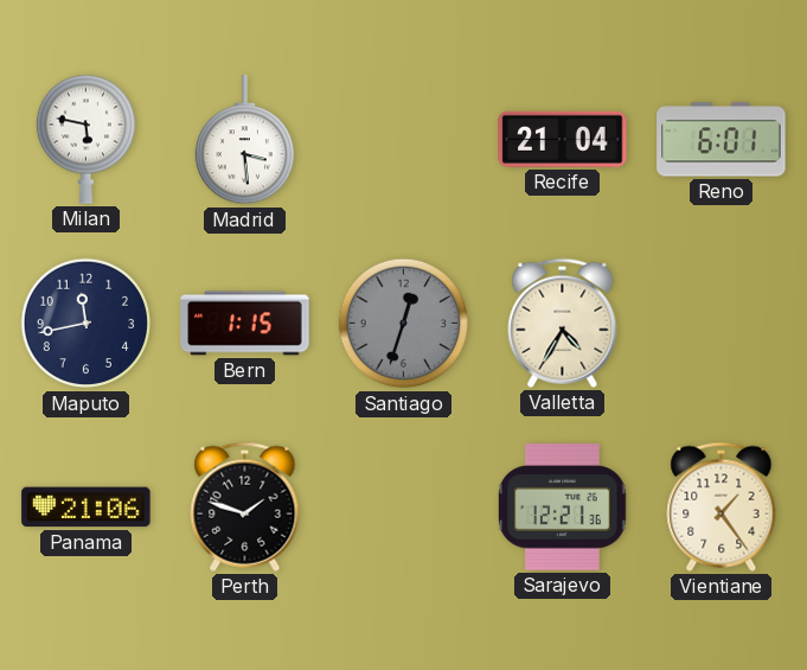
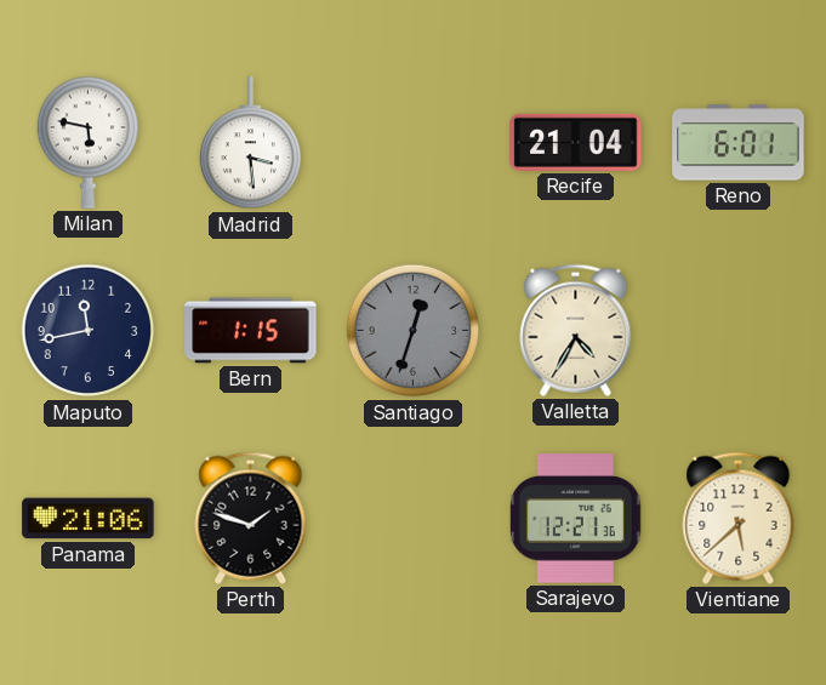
Vientiane: 1:24 -> 5:38 (739, 518)
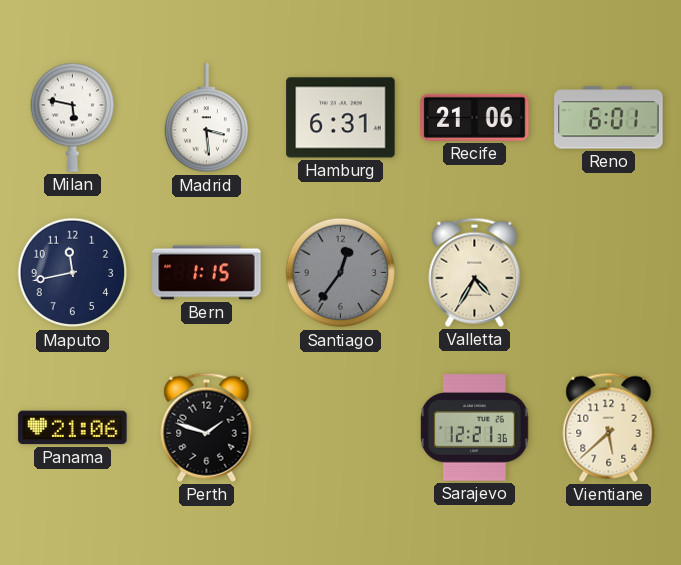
Hamburg: none -> 6:31 (341, 118)
Recife: 21:04 -> 21:06 (475, 117)
Santiago: 12:33 -> 12:36 (341, 273)
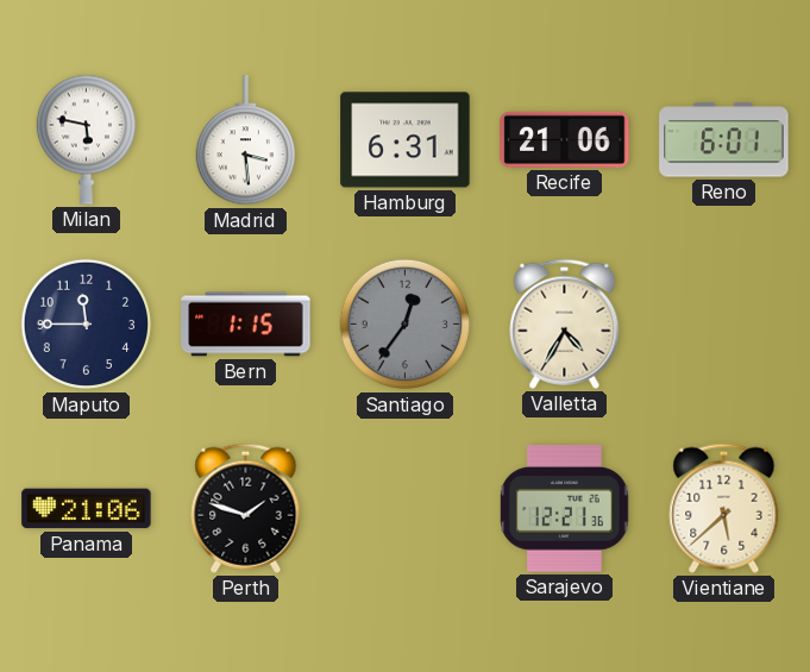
Maputo: 11:43 -> 11:45 (87, 325)
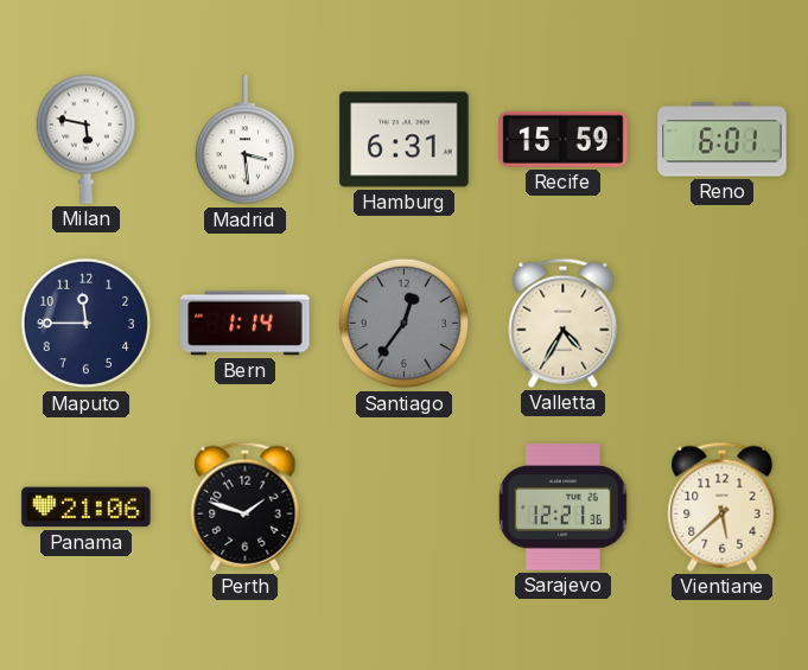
Recife: 21:06 -> 15:59 (564, 139)
Bern: 1:15 -> 1:14 (246, 324)
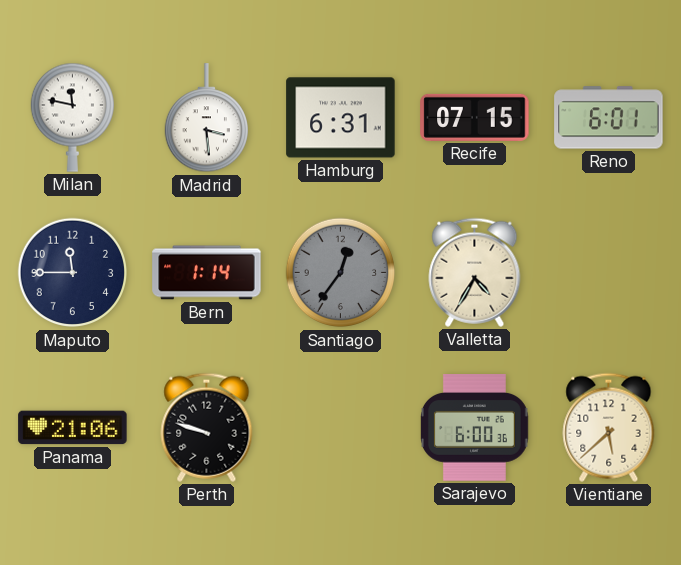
Milan: 5:47 -> 11:47 (72, 117)
Recife: 15:59 -> 07:15 (475, 117)
Perth: 1:48 -> 9:48 (207, 427)
Sarajevo: 12:21 -> 6:00 (475, 428)
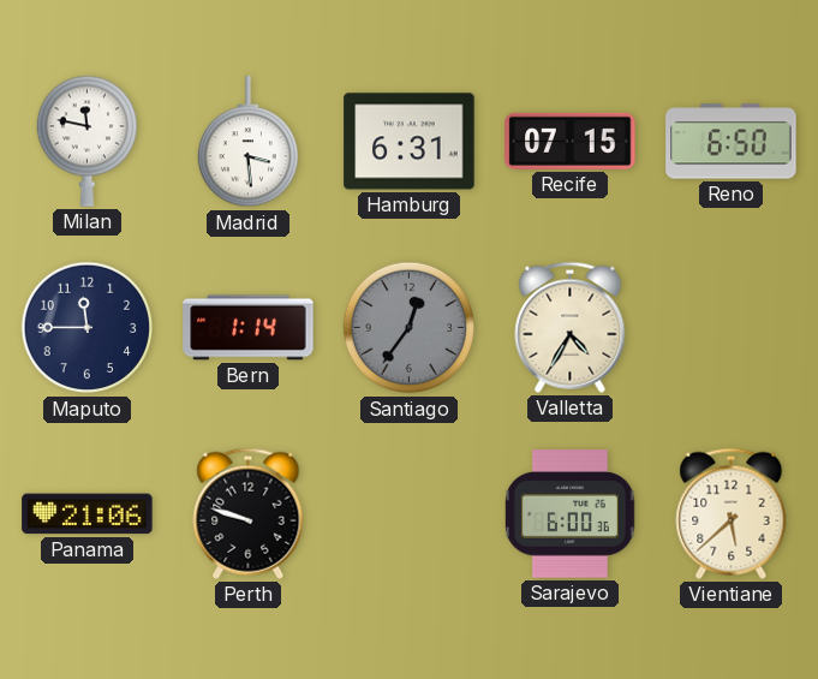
Reno: 6:01 -> 6:50 (732, 142)
